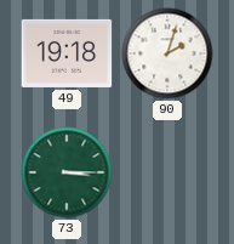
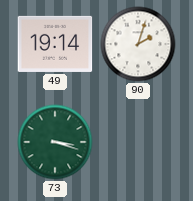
49: 19:18 -> 19:14 (55, 44)
73: 3:15 -> 3:18 (55, 142)
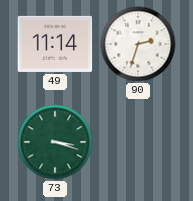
49: 19:14 -> 11:14 (55, 44)
90: 2:03 -> 2:33 (138, 44)
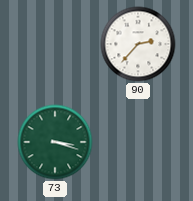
49: 11:14 -> none (55, 44)
90: 2:33 -> 2:37 (138, 44)
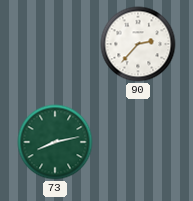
73: 3:18 -> 8:13 (55, 142)
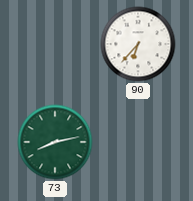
90: 2:37 -> 6:37 (138, 44)
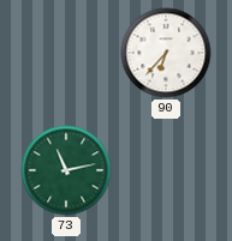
73: 8:13 -> 11:13 (66, 170)
